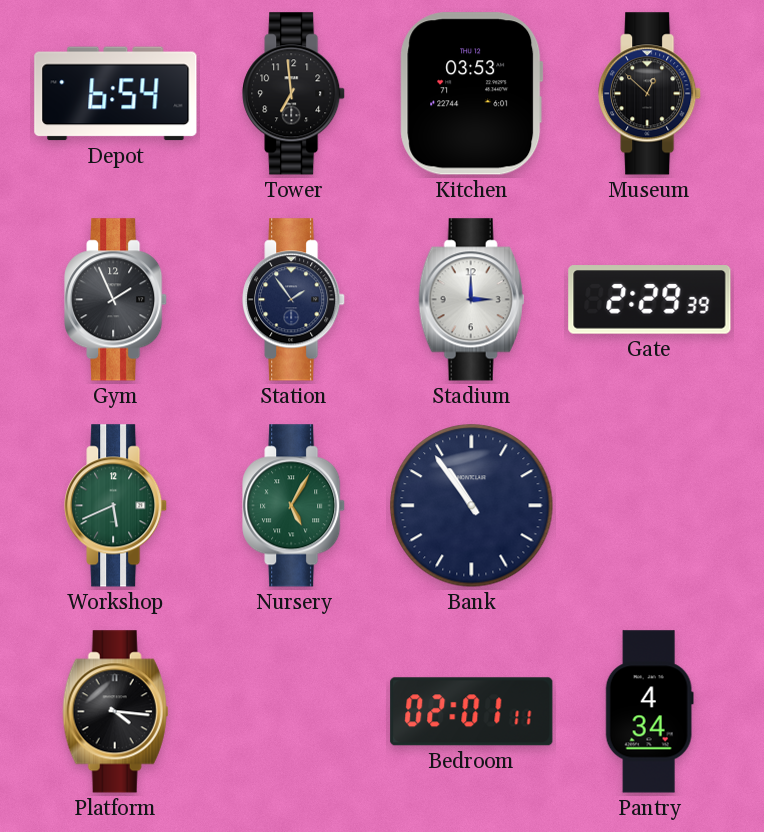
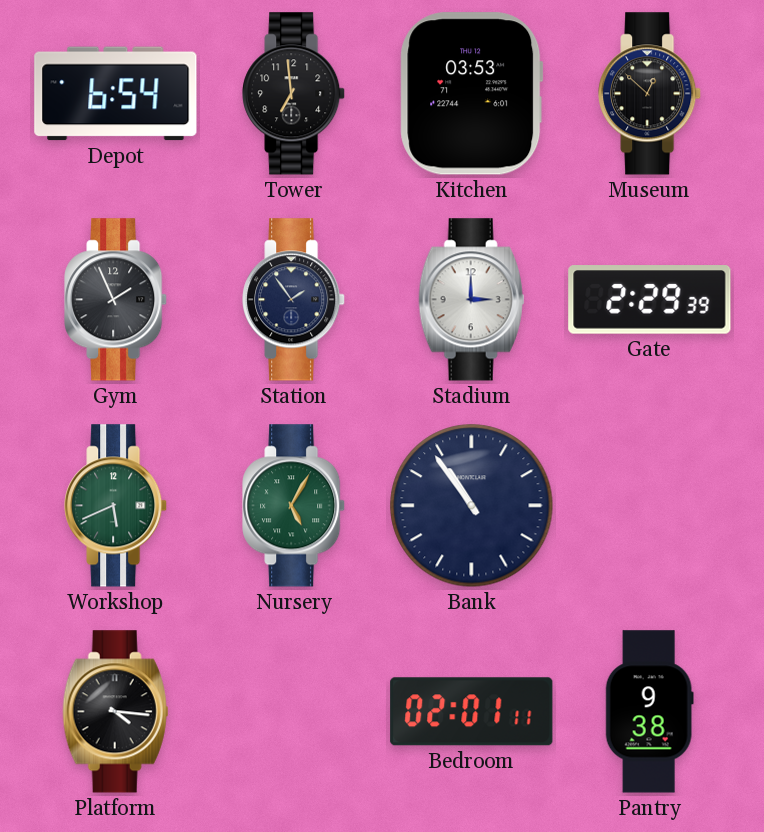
Pantry: 4:34 -> 9:38 (649, 712)
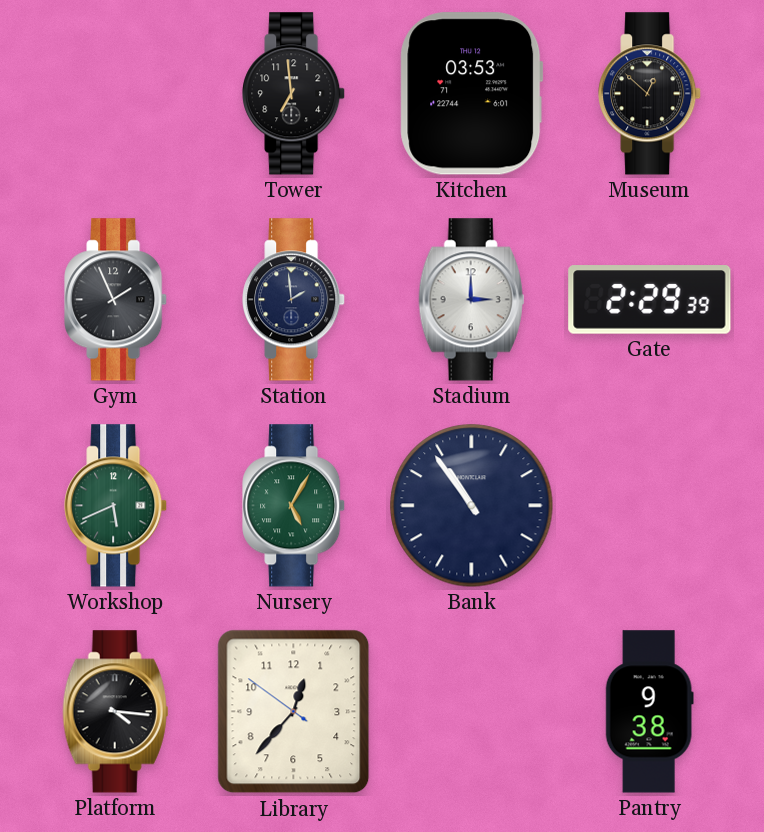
Depot: 6:54 -> none (116, 94)
Station: 1:54 -> 1:59 (294, 300)
Library: none -> 12:36 (294, 712)
Bedroom: 02:01 -> none (472, 712)
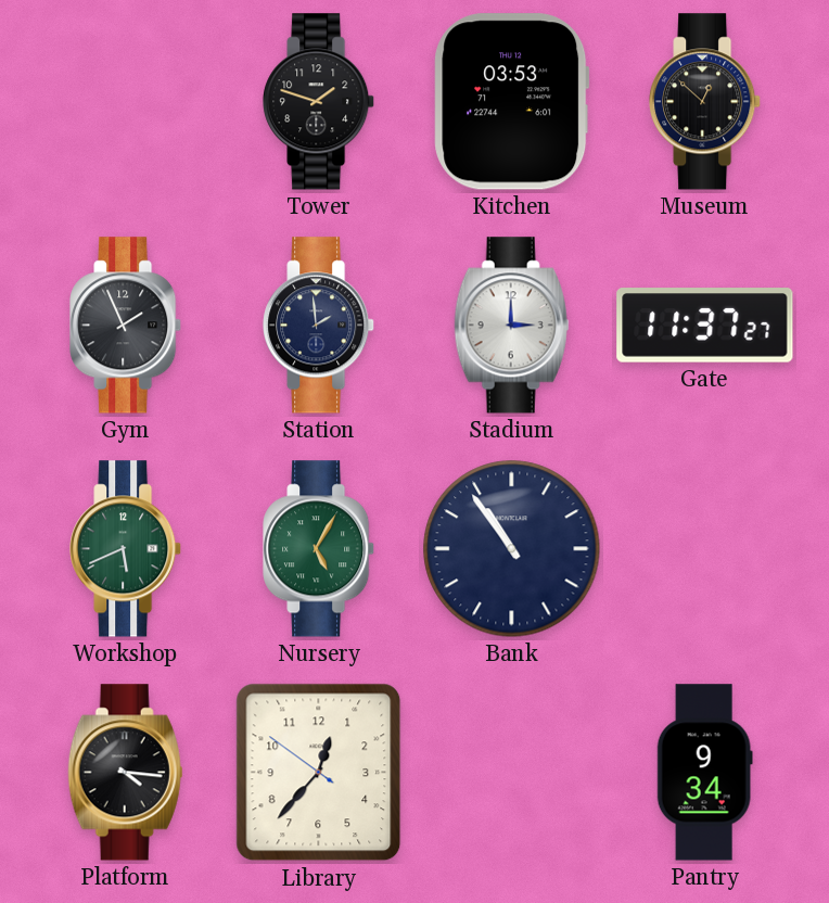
Tower: 6:59 -> 1:48 (319, 102)
Gate: 2:29 -> 11:37 (705, 326)
Pantry: 9:38 -> 9:34 (704, 773)
